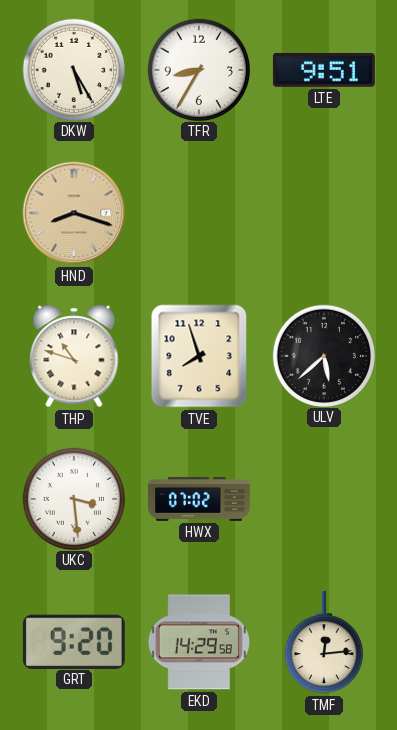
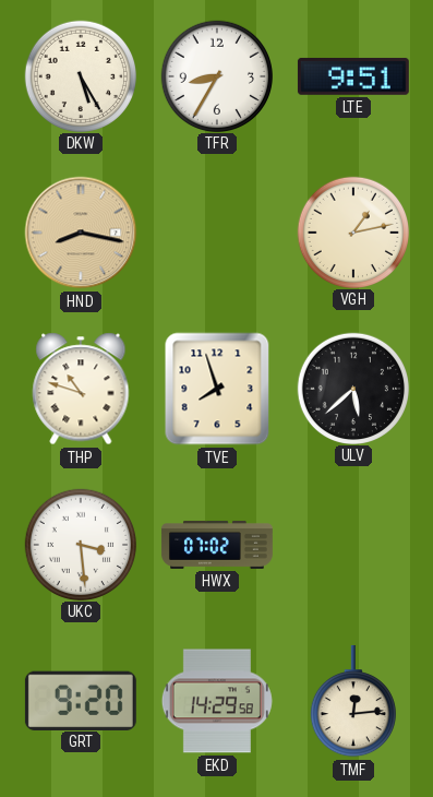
HND: 8:18 -> 8:17 (81, 233)
VGH: none -> 1:13 (352, 231)
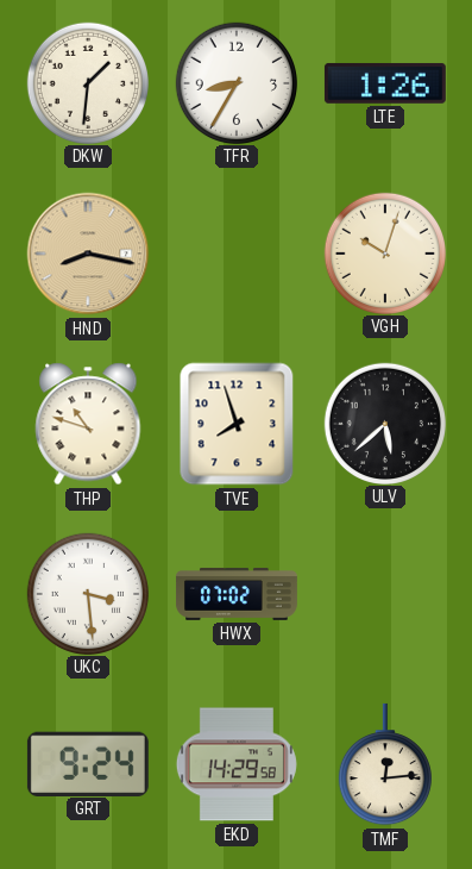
DKW: 5:25 -> 1:31 (87, 82)
LTE: 9:51 -> 1:26 (385, 83)
VGH: 1:13 -> 10:03 (384, 252)
GRT: 9:20 -> 9:24 (88, 763)
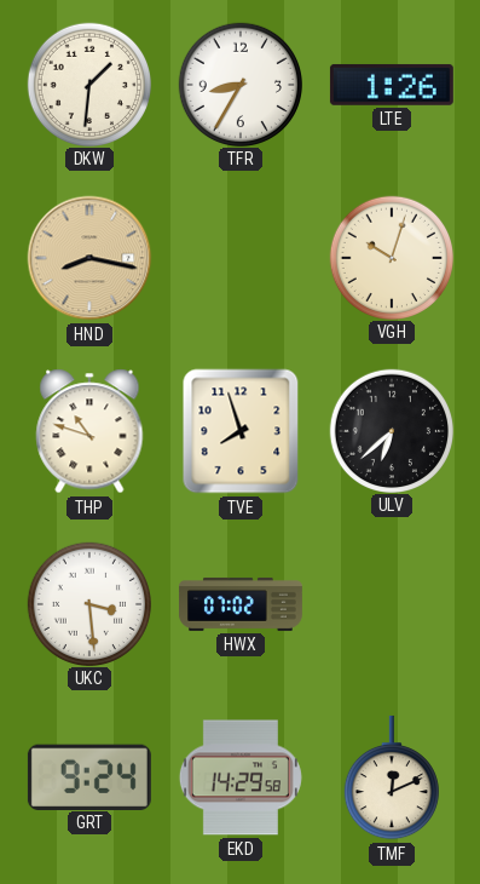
ULV: 5:38 -> 6:38 (391, 430)
TMF: 12:14 -> 12:11 (392, 777)
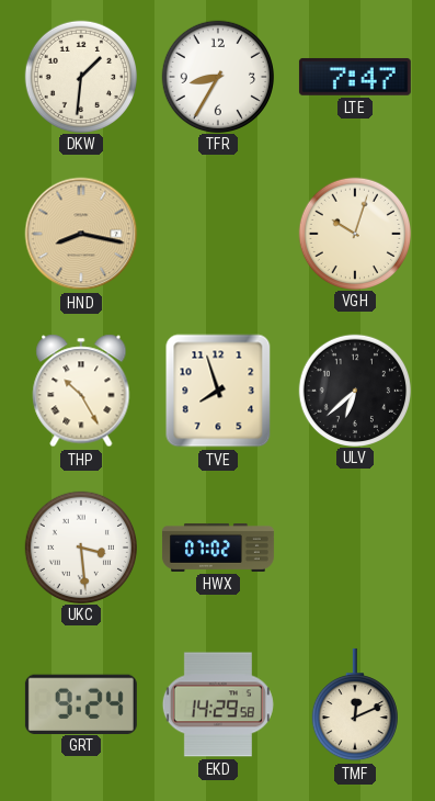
LTE: 1:26 -> 7:47 (355, 77)
THP: 10:48 -> 10:25 (81, 391)
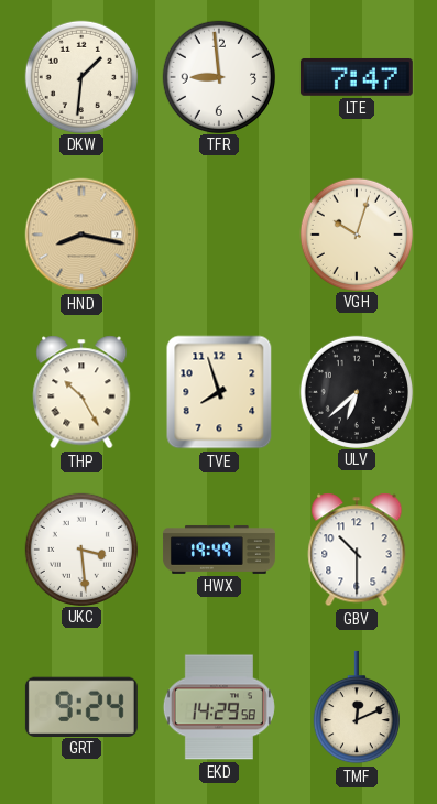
TFR: 8:35 -> 8:59 (218, 76)
HWX: 07:02 -> 19:49 (219, 550)
GBV: none -> 10:30 (357, 550)
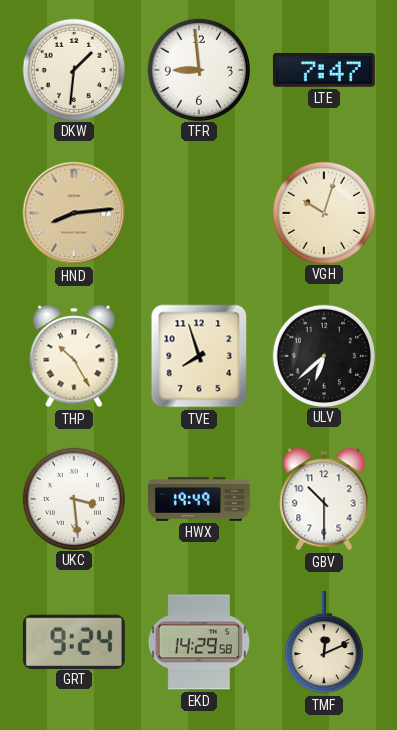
HND: 8:17 -> 8:14 (74, 213)
